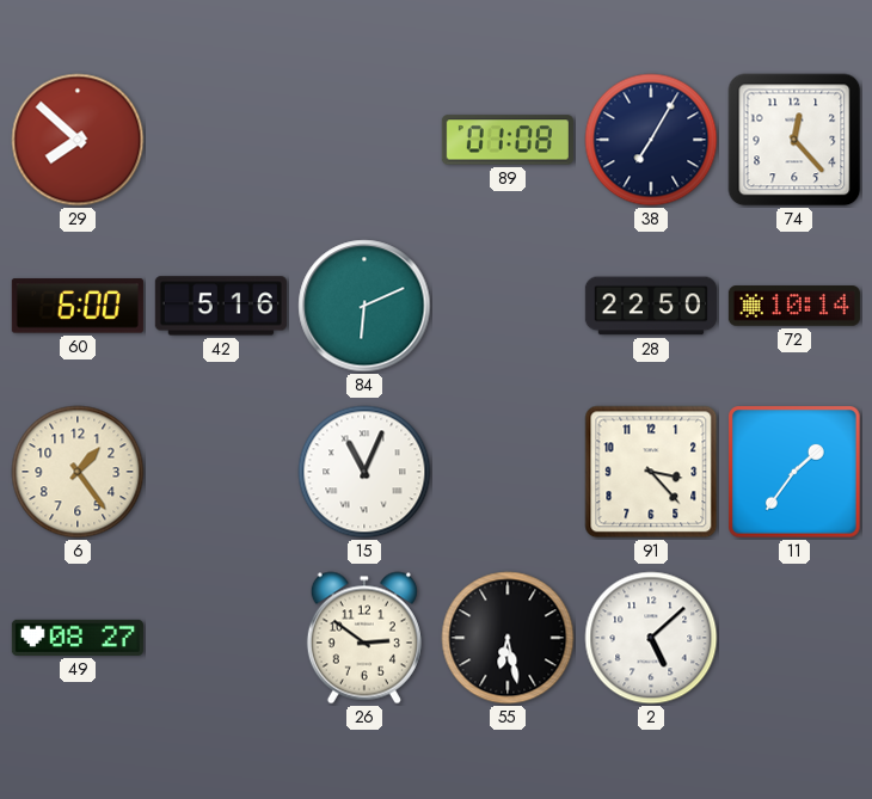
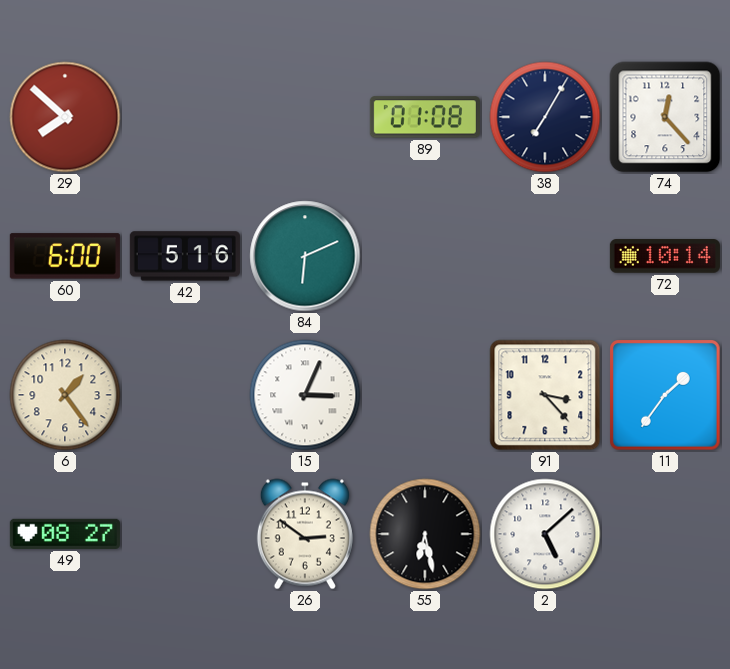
28: 22:50 -> none (651, 306)
15: 11:04 -> 3:04 (305, 395)
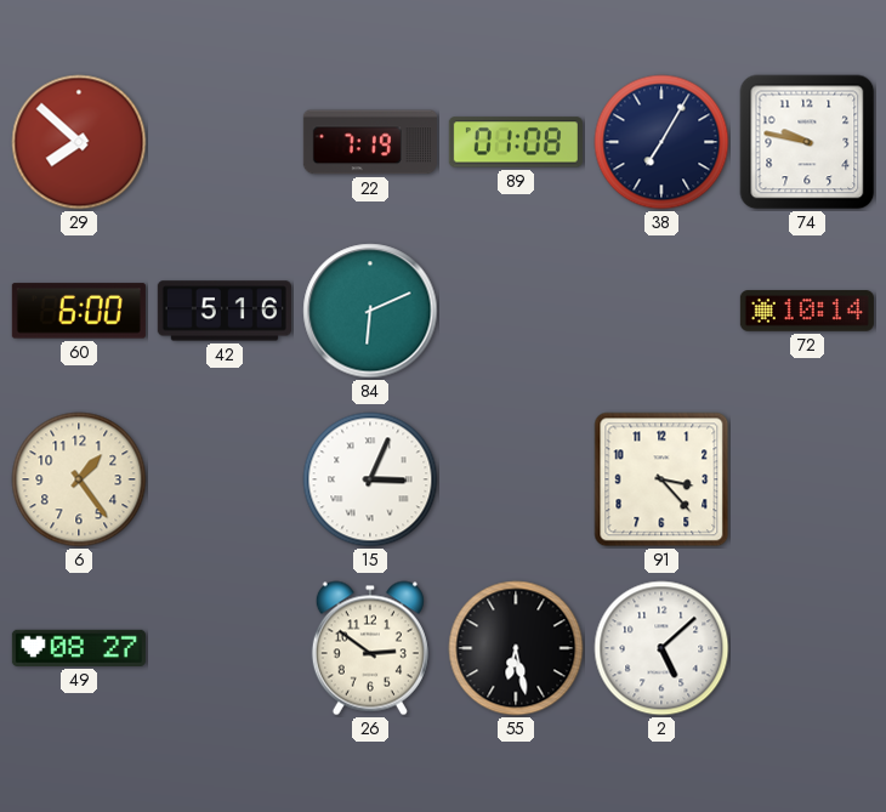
22: none -> 7:19 (370, 142)
74: 12:23 -> 9:47 (807, 142)
11: 1:36 -> none (665, 395)
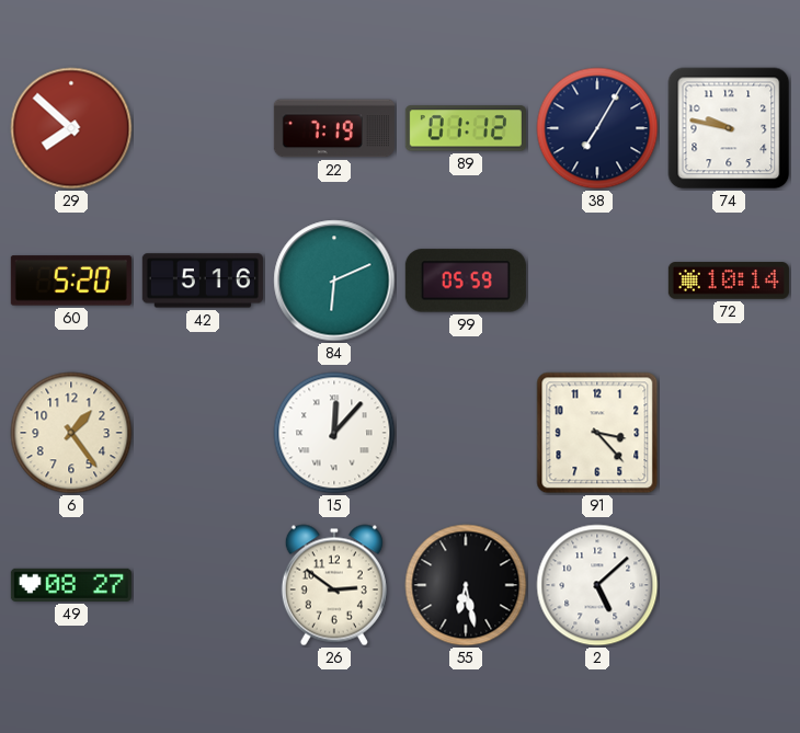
89: 01:08 -> 01:12 (466, 128)
60: 6:00 -> 5:20 (71, 280)
99: none -> 05:59 (466, 280)
15: 3:04 -> 12:07 (334, 433)
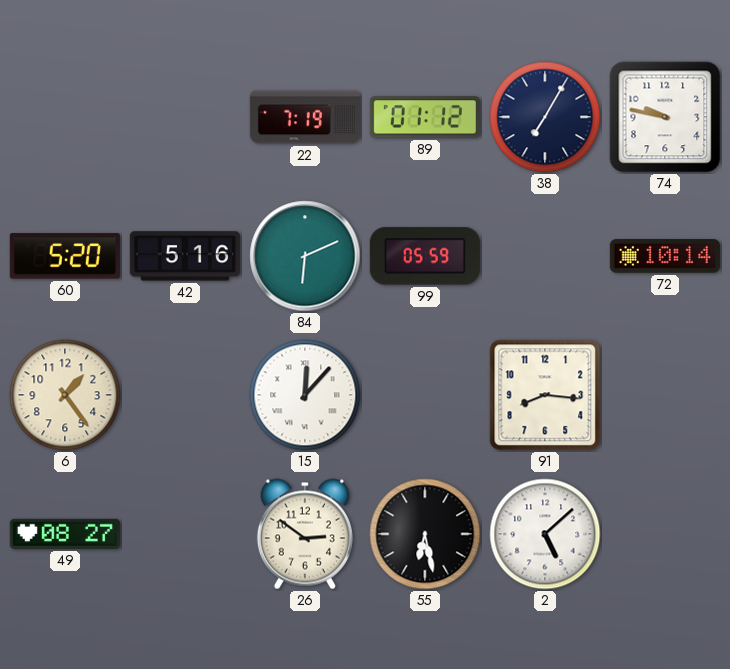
29: 7:52 -> none (71, 128)
91: 3:23 -> 8:16 (545, 395)
